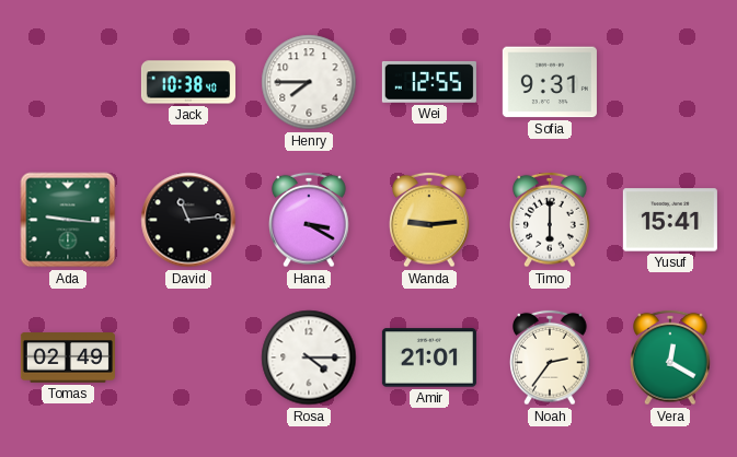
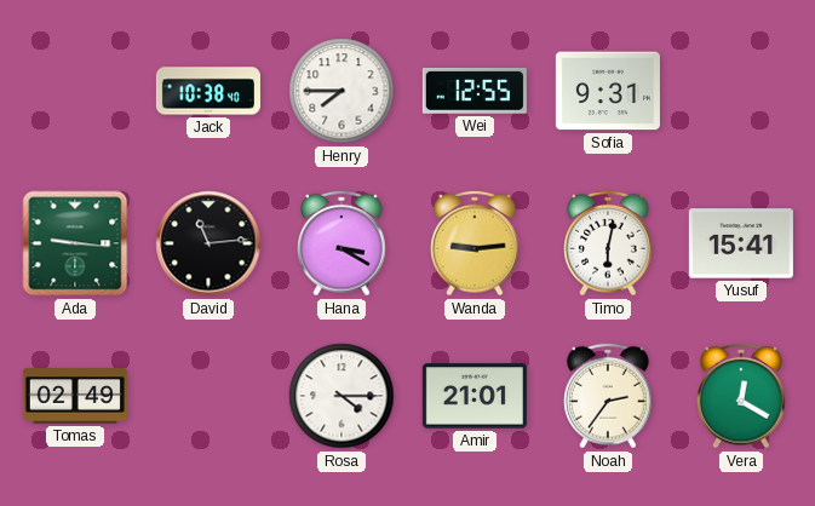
Timo: 6:00 -> 6:02 (608, 243)
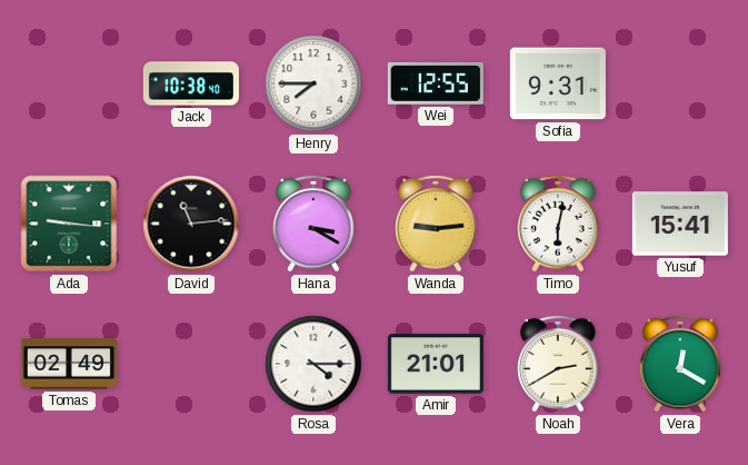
Noah: 2:36 -> 2:40 (558, 364)
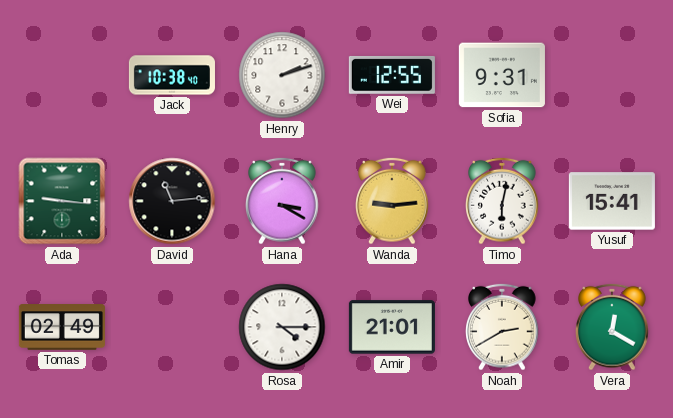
Henry: 7:45 -> 2:12 (282, 75)
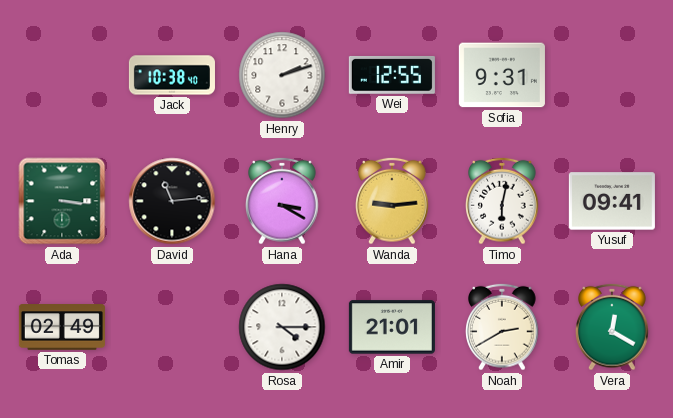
Ada: 9:16 -> 3:16 (62, 201)
Yusuf: 15:41 -> 09:41 (612, 201)
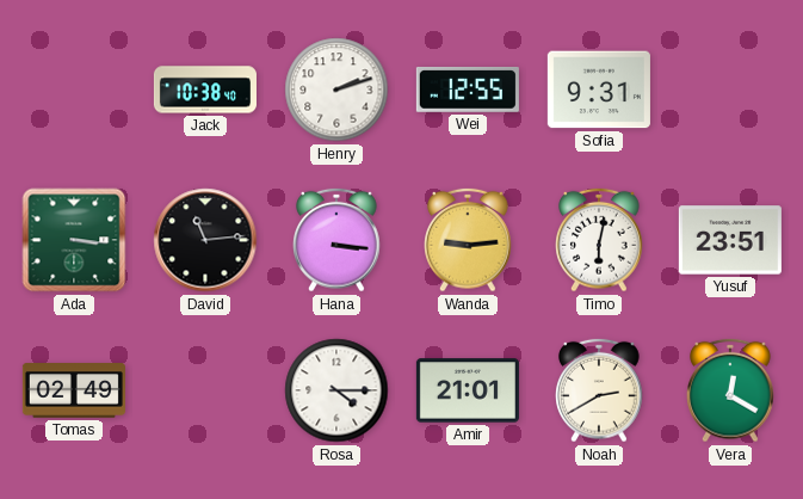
Hana: 3:20 -> 3:16 (336, 240)
Yusuf: 09:41 -> 23:51 (730, 240)
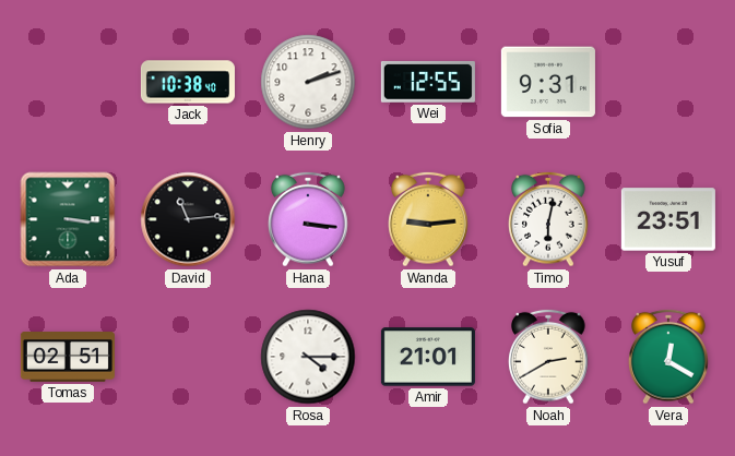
Tomas: 02:49 -> 02:51 (68, 357)
